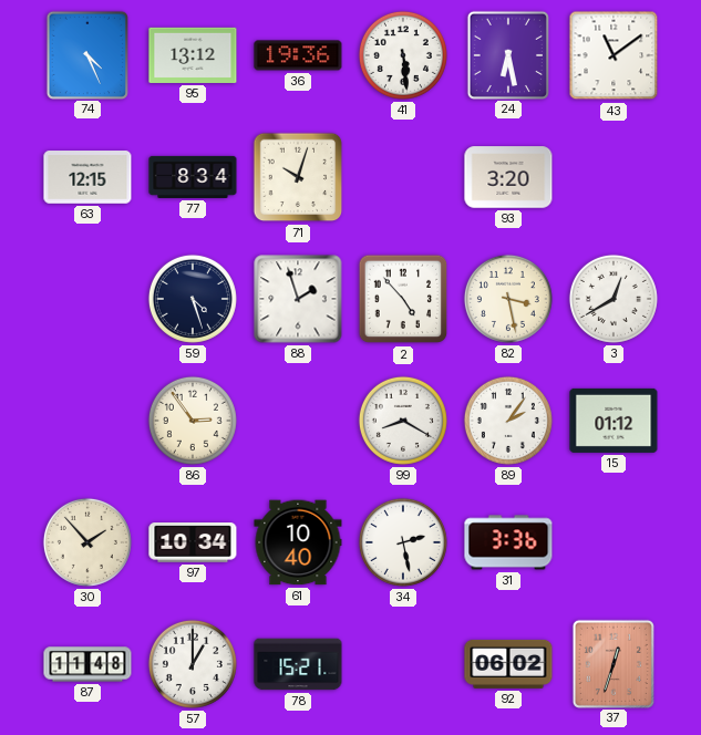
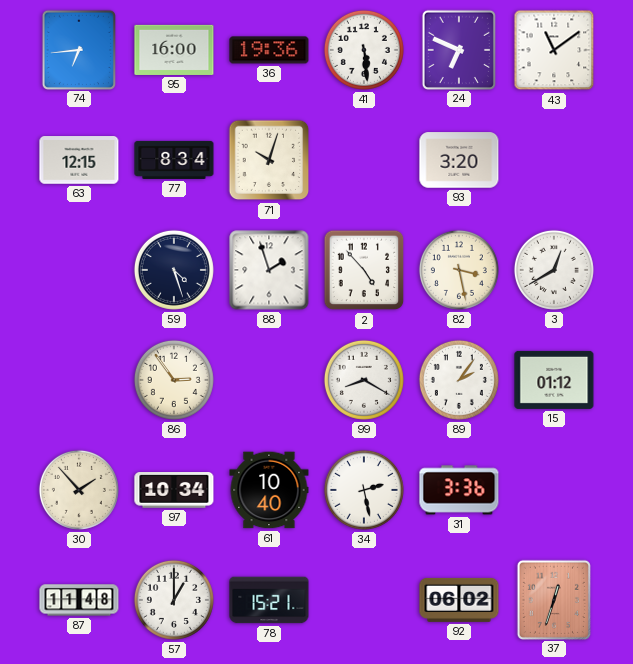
74: 4:26 -> 6:44 (78, 49)
95: 13:12 -> 16:00 (174, 50)
24: 6:28 -> 6:49 (458, 49)
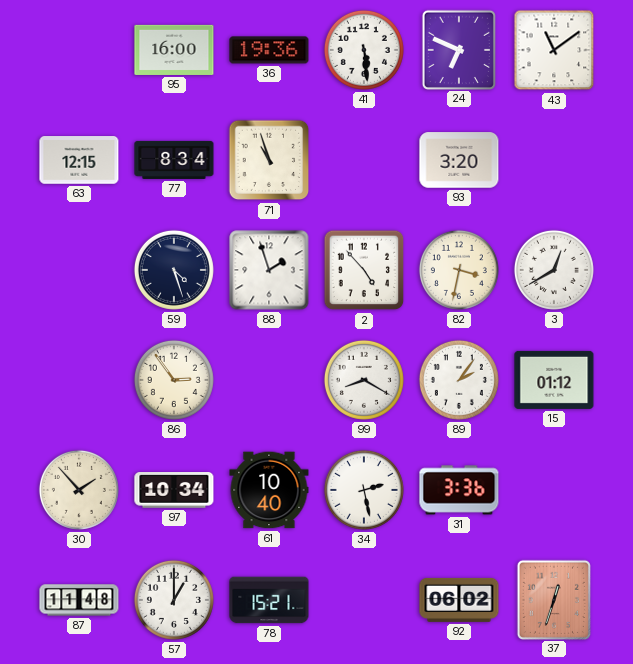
74: 6:44 -> none (78, 49)
71: 10:03 -> 10:57 (269, 160)
82: 3:28 -> 3:32 (459, 270)
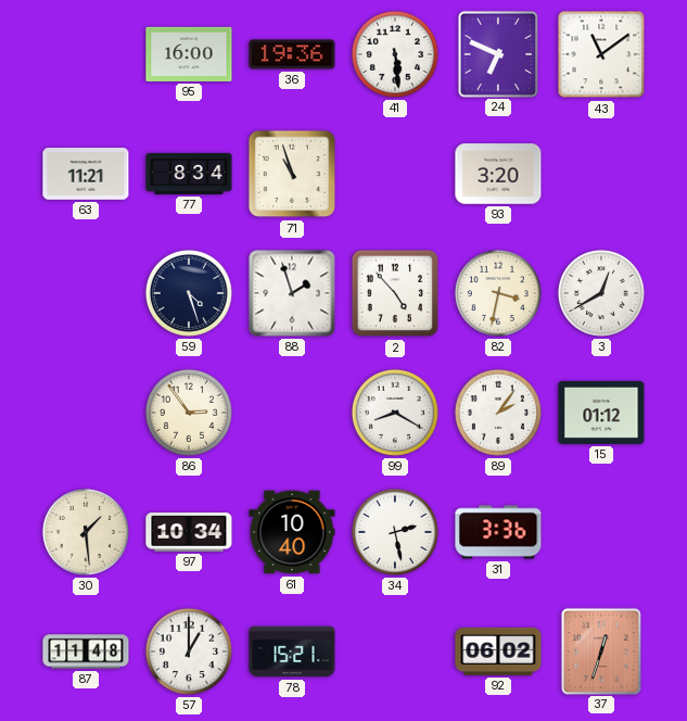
63: 12:15 -> 11:21 (86, 174)
30: 1:53 -> 1:29 (86, 532)
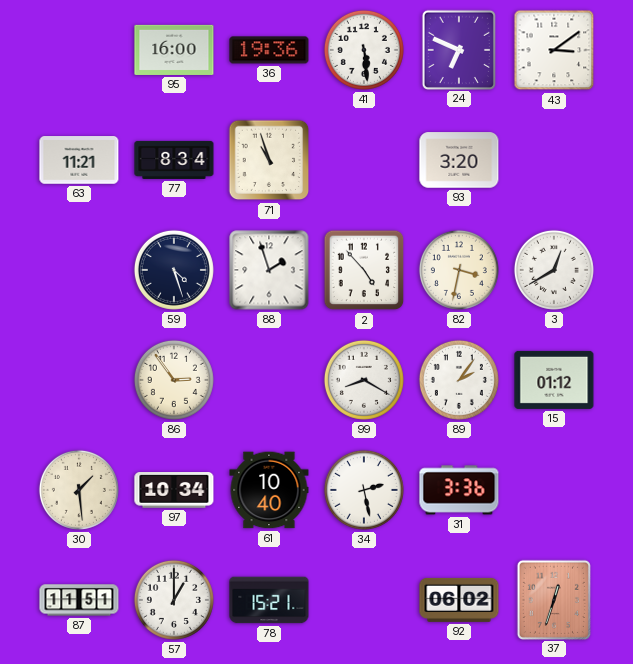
43: 11:09 -> 3:09 (554, 50)
87: 11:48 -> 11:51 (79, 600)
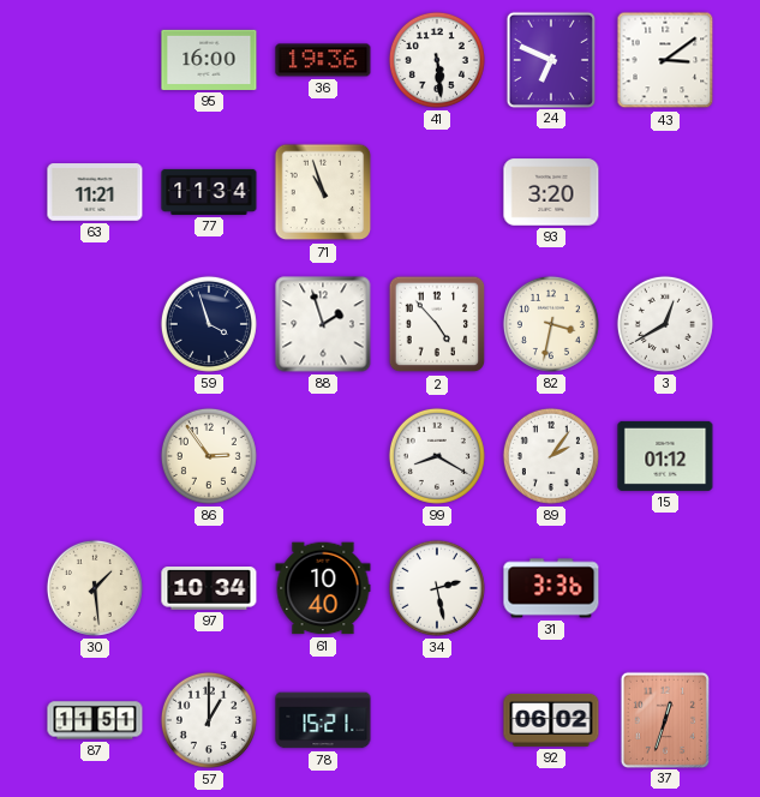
77: 8:34 -> 11:34 (209, 192)
59: 4:27 -> 3:57 (209, 324)
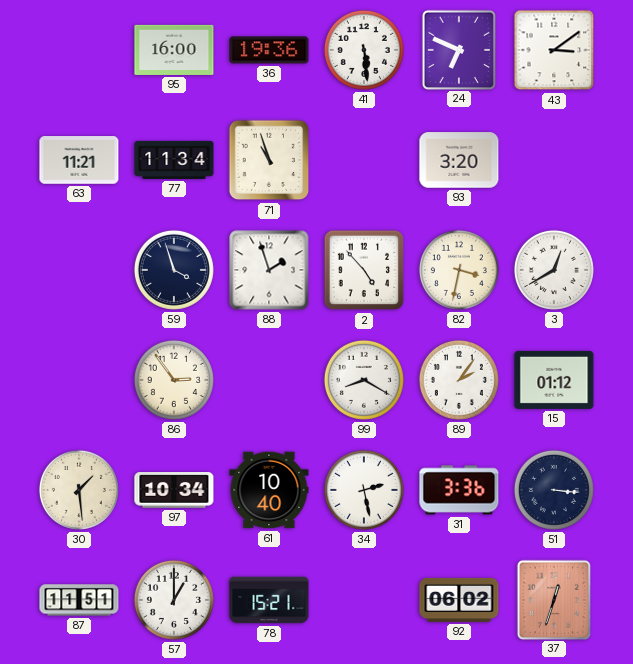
51: none -> 3:16 (554, 490)
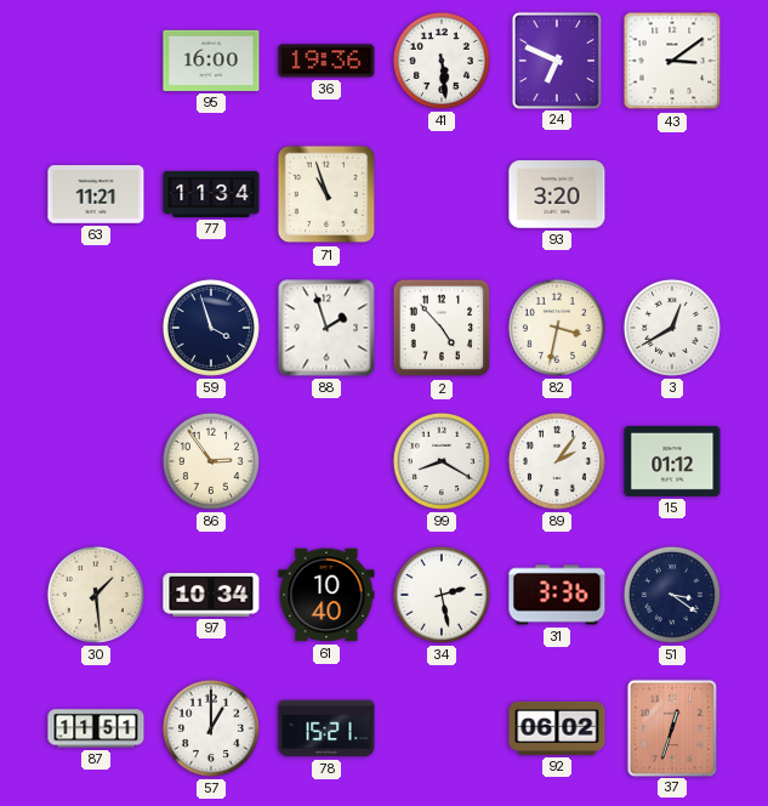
51: 3:16 -> 3:21 (672, 595)
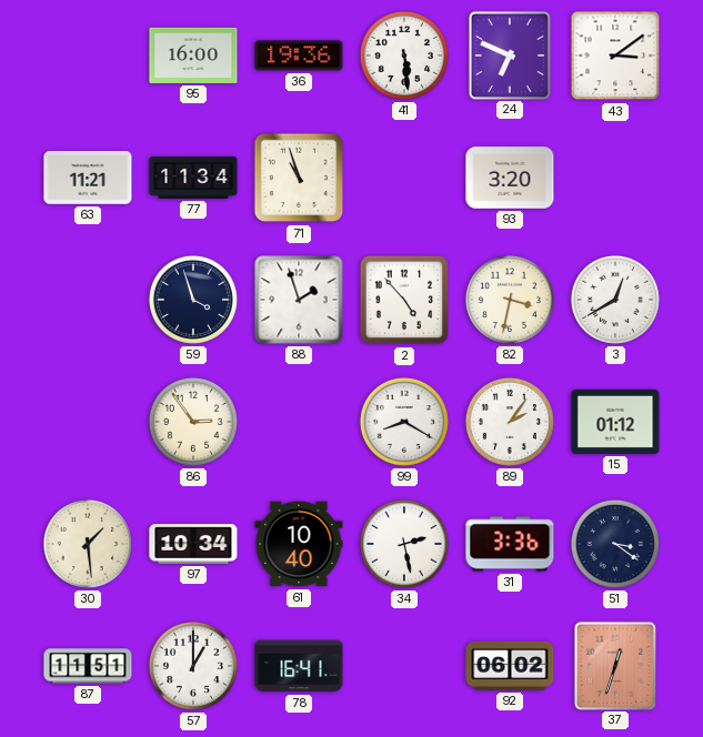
78: 15:21 -> 16:41 (299, 666)
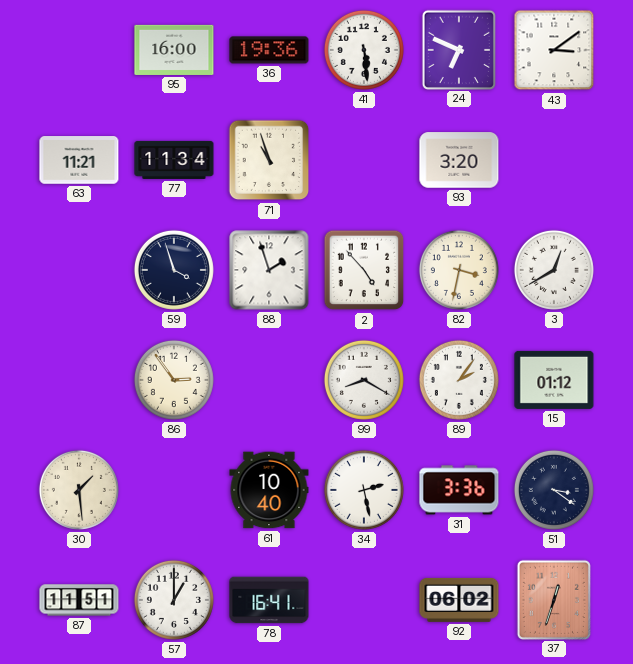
97: 10:34 -> none (193, 544)
